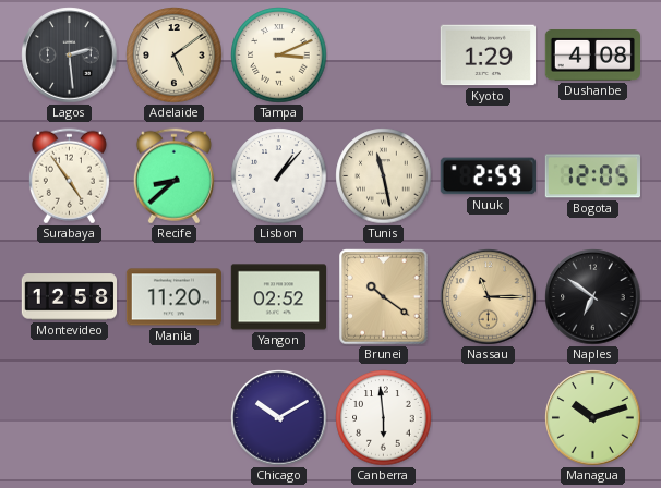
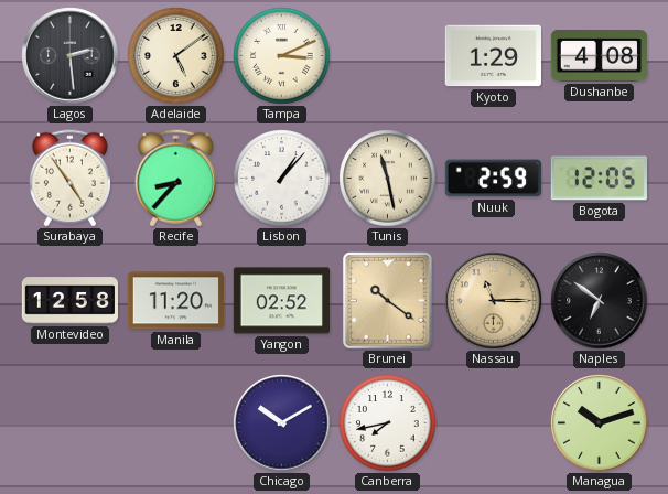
Recife: 8:38 -> 8:37 (175, 179)
Canberra: 5:59 -> 7:43 (388, 423)
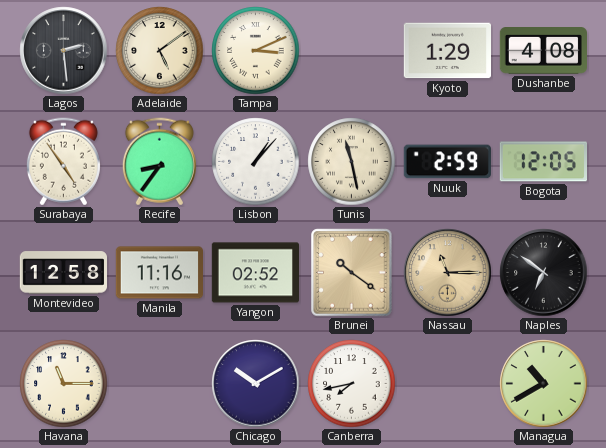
Recife: 8:37 -> 8:36 (159, 162)
Manila: 11:20 -> 11:16 (159, 273)
Havana: none -> 11:15 (64, 384)
Managua: 10:12 -> 10:40 (544, 384)
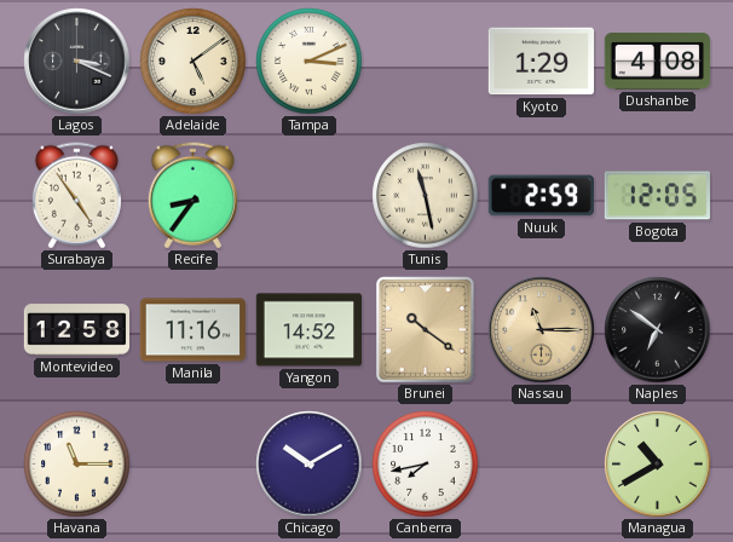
Lagos: 2:29 -> 3:19 (77, 62)
Lisbon: 1:07 -> none (256, 162)
Yangon: 02:52 -> 14:52 (308, 330)
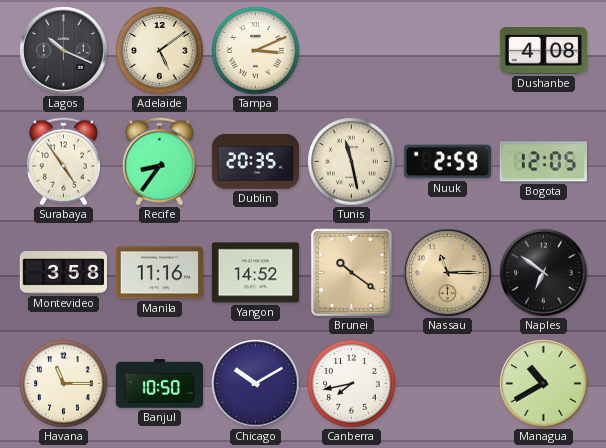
Lagos: 3:19 -> 10:19 (64, 51)
Kyoto: 1:29 -> none (541, 62)
Dublin: none -> 20:35 (255, 161)
Montevideo: 12:58 -> 3:58 (64, 273)
Banjul: none -> 10:50 (159, 384)
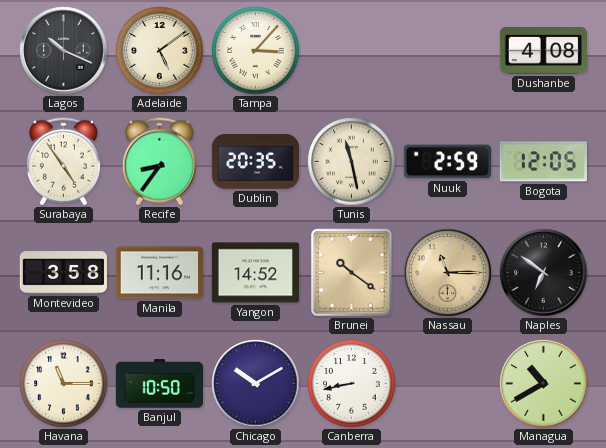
Tampa: 3:11 -> 3:07 (256, 51)
Canberra: 7:43 -> 8:43 (352, 384)
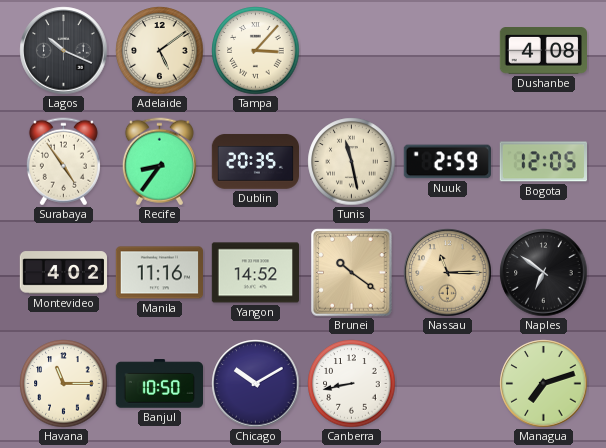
Montevideo: 3:58 -> 4:02 (64, 273)
Managua: 10:40 -> 7:12 (544, 384)
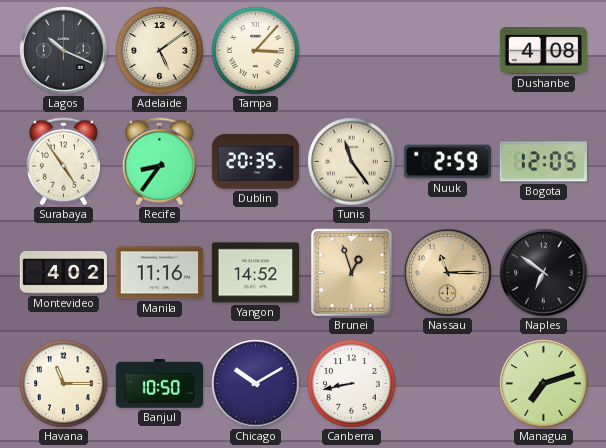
Tunis: 11:28 -> 11:24 (352, 162)
Brunei: 10:21 -> 12:57 (352, 273)
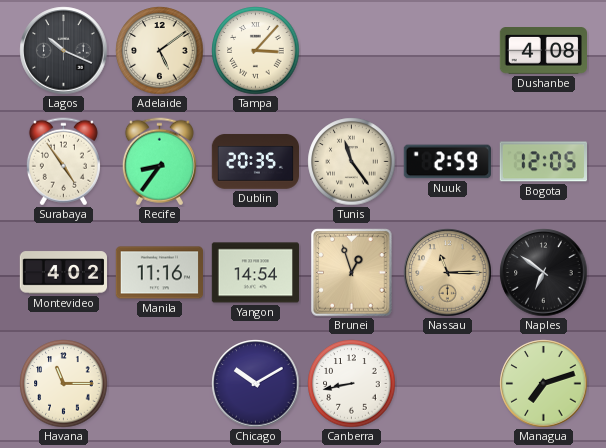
Yangon: 14:52 -> 14:54 (255, 273)
Banjul: 10:50 -> none (159, 384)
